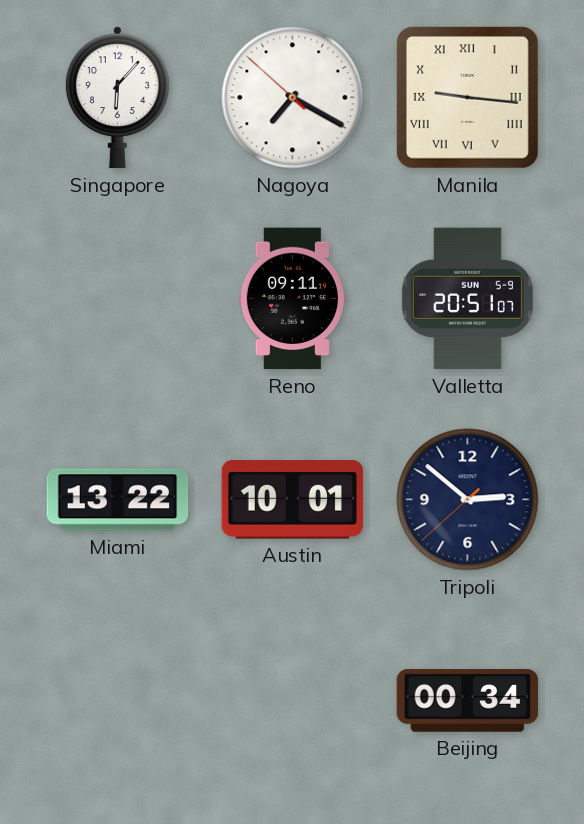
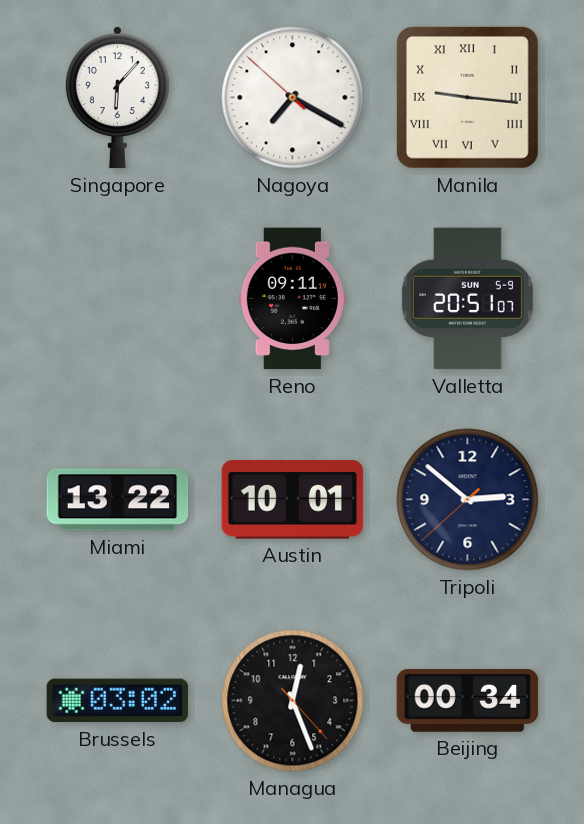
Brussels: none -> 03:02 (118, 701)
Managua: none -> 12:26 (293, 701)
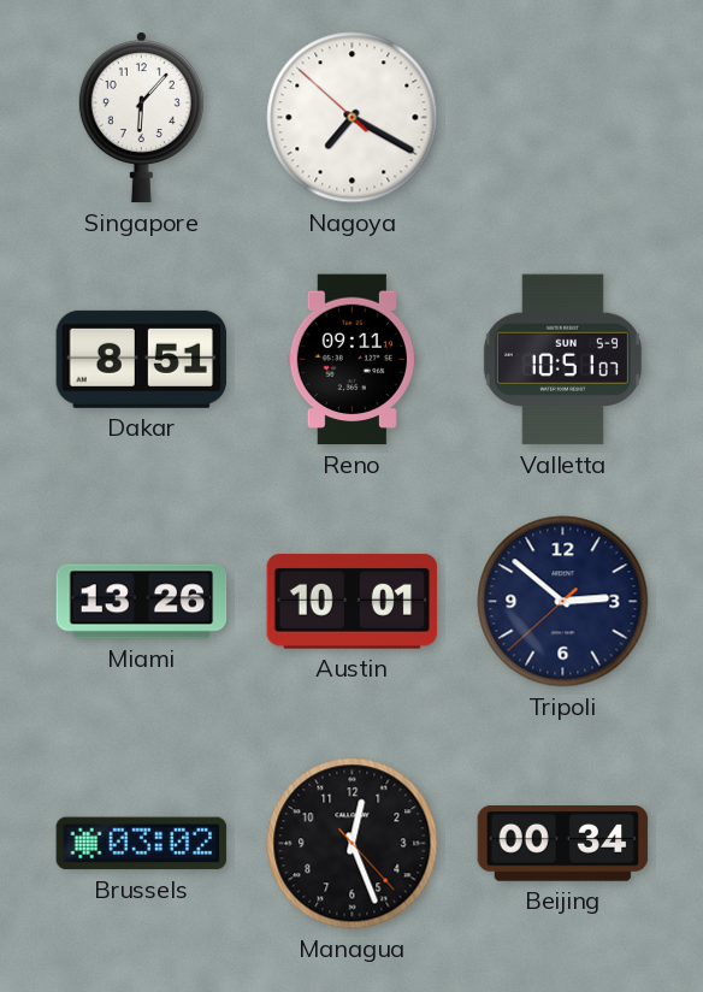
Manila: 9:16 -> none (467, 97)
Dakar: none -> 8:51 (142, 359)
Valletta: 20:51 -> 10:51 (562, 360)
Miami: 13:22 -> 13:26 (142, 602)
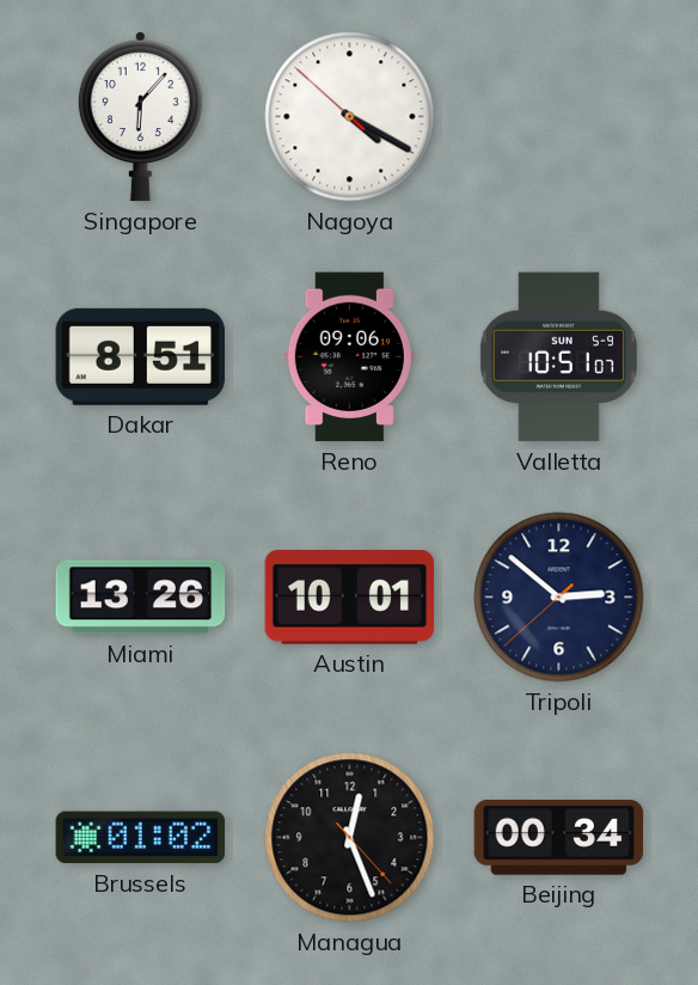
Nagoya: 7:19 -> 4:19 (350, 117)
Reno: 09:11 -> 09:06 (349, 357)
Brussels: 03:02 -> 01:02 (141, 838)
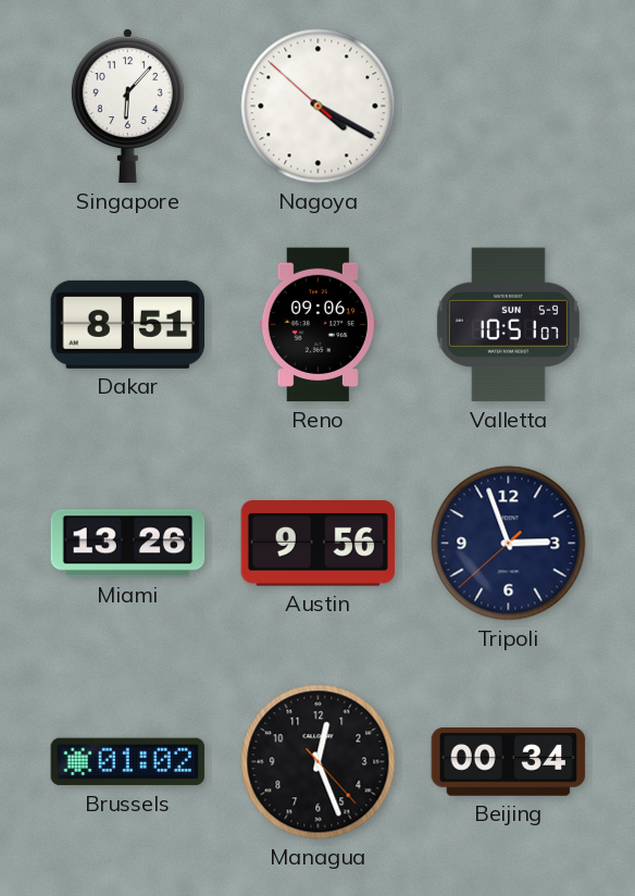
Austin: 10:01 -> 9:56 (319, 544)
Tripoli: 2:51 -> 2:56 (509, 544)
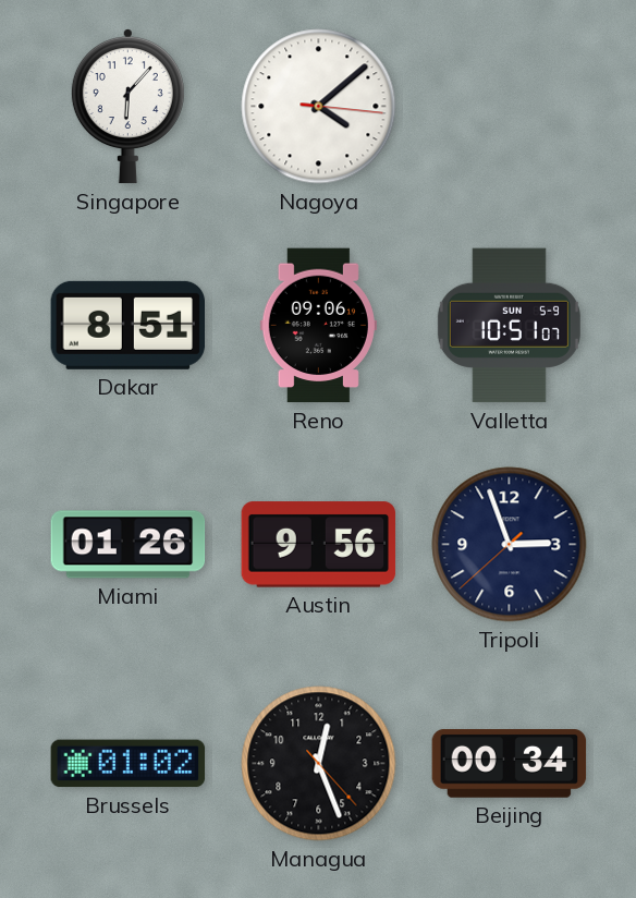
Nagoya: 4:19 -> 4:08 (319, 107)
Miami: 13:26 -> 01:26 (129, 545)
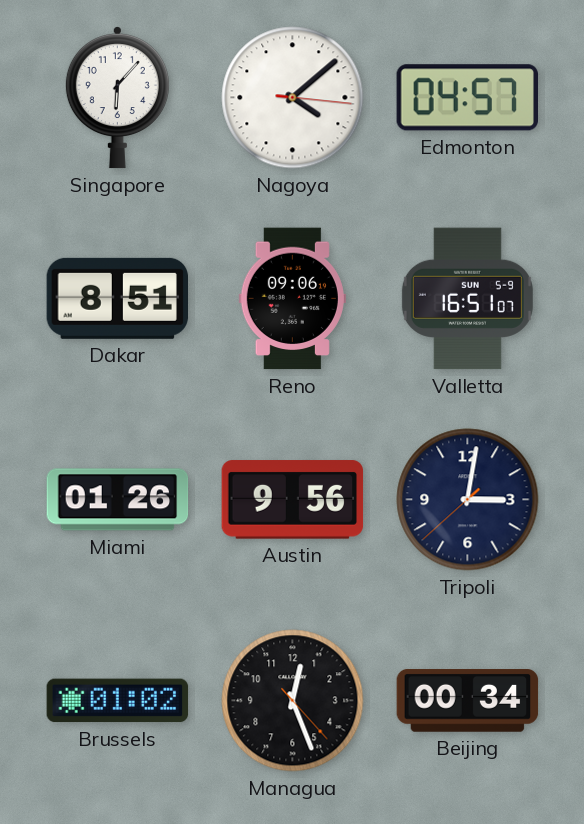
Edmonton: none -> 04:57 (467, 98)
Valletta: 10:51 -> 16:51 (467, 299)
Tripoli: 2:56 -> 3:01 (468, 500)
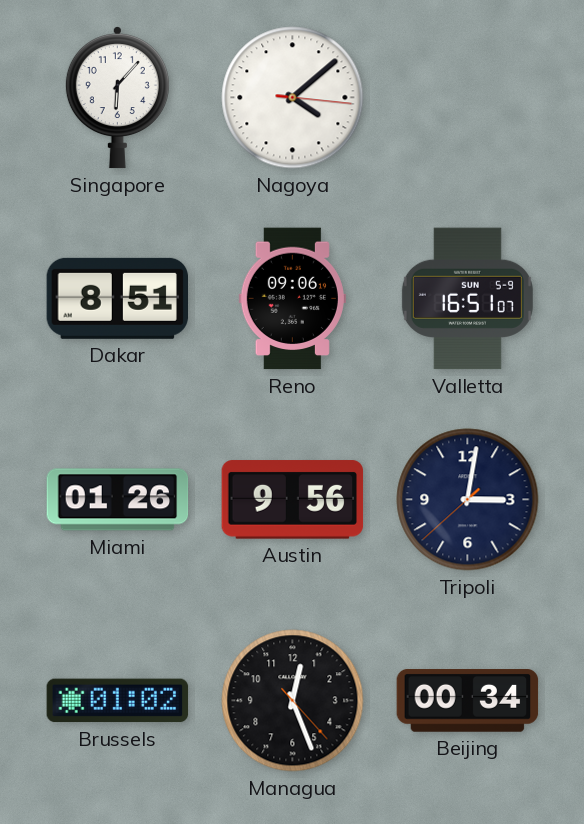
Edmonton: 04:57 -> none (467, 98)
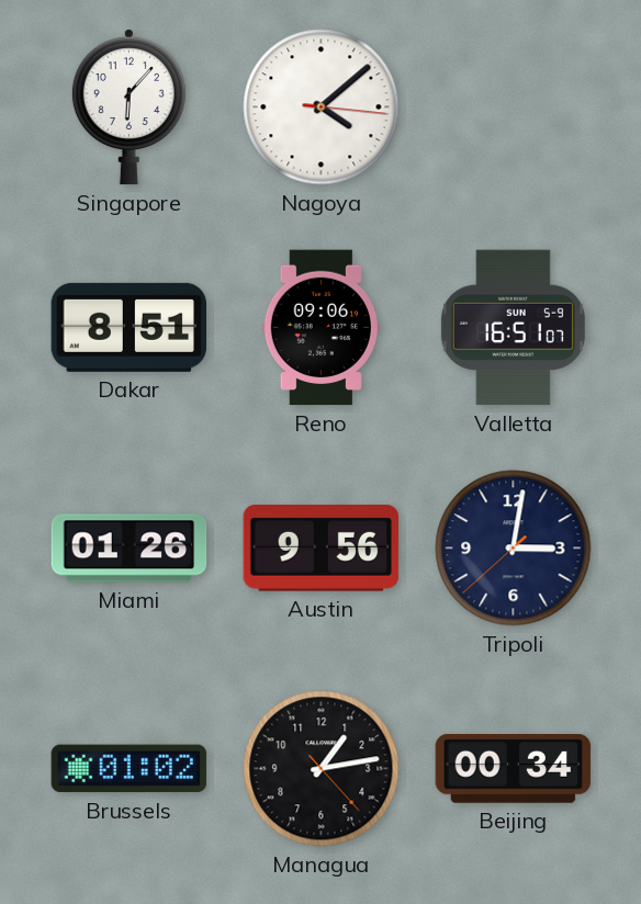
Managua: 12:26 -> 1:13 (322, 769)
